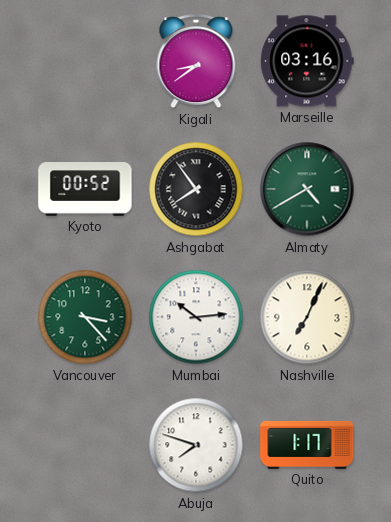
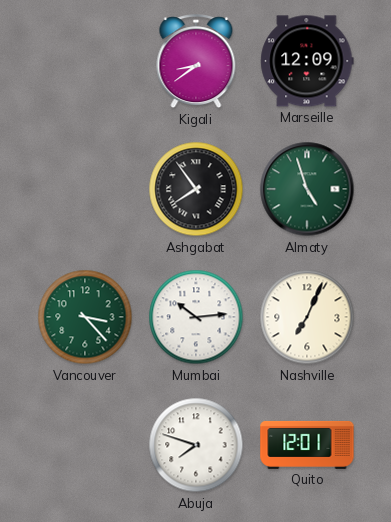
Marseille: 03:16 -> 12:09 (307, 61)
Kyoto: 00:52 -> none (85, 190)
Almaty: 4:40 -> 4:57 (307, 189)
Quito: 1:17 -> 12:01 (307, 445)
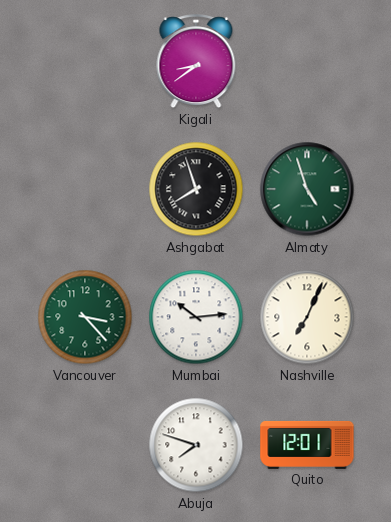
Marseille: 12:09 -> none (307, 61)
Ashgabat: 7:54 -> 7:57 (196, 189)
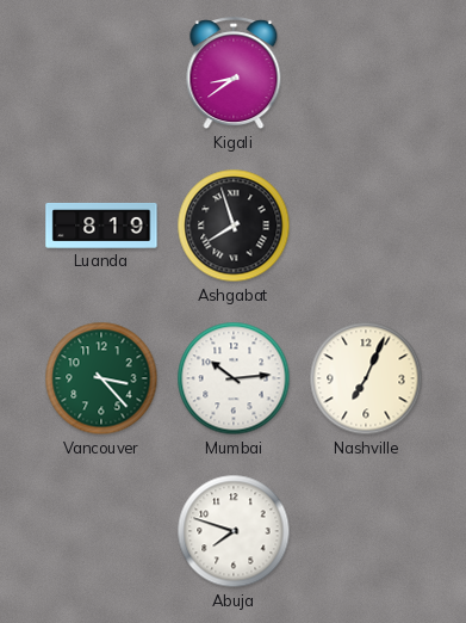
Luanda: none -> 8:19 (101, 226)
Almaty: 4:57 -> none (307, 189)
Quito: 12:01 -> none (307, 445)
